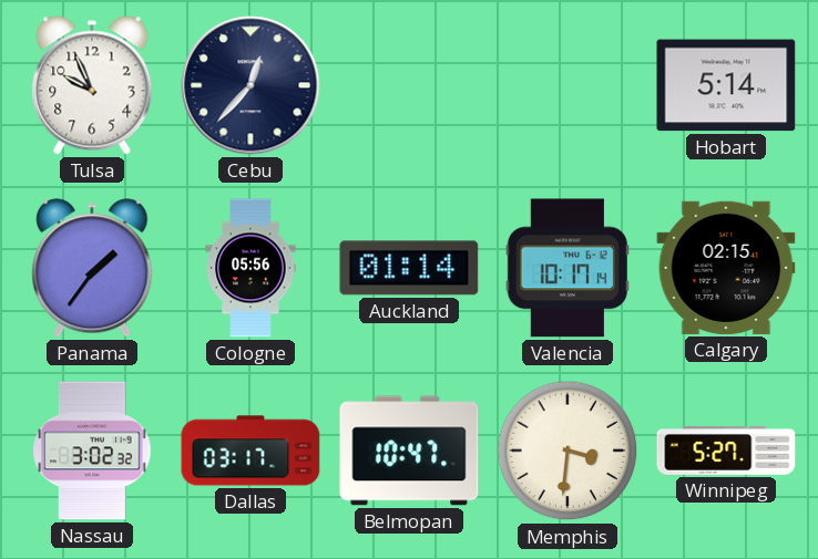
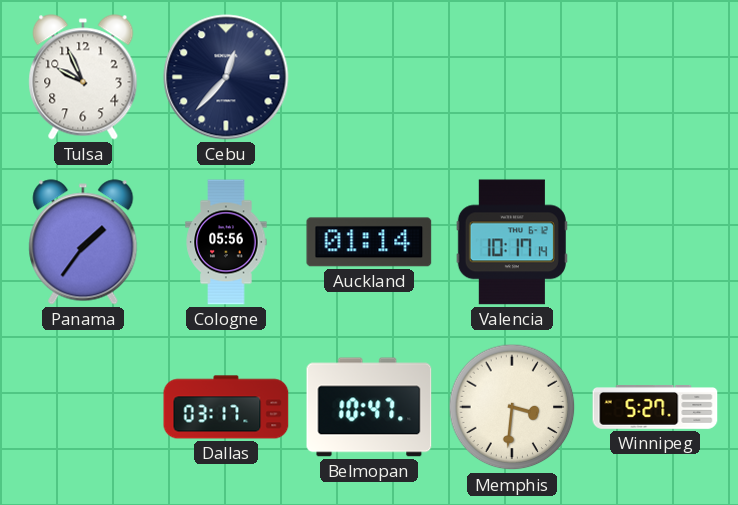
Hobart: 5:14 -> none (726, 85)
Calgary: 02:15 -> none (726, 268)
Nassau: 3:02 -> none (92, 451)
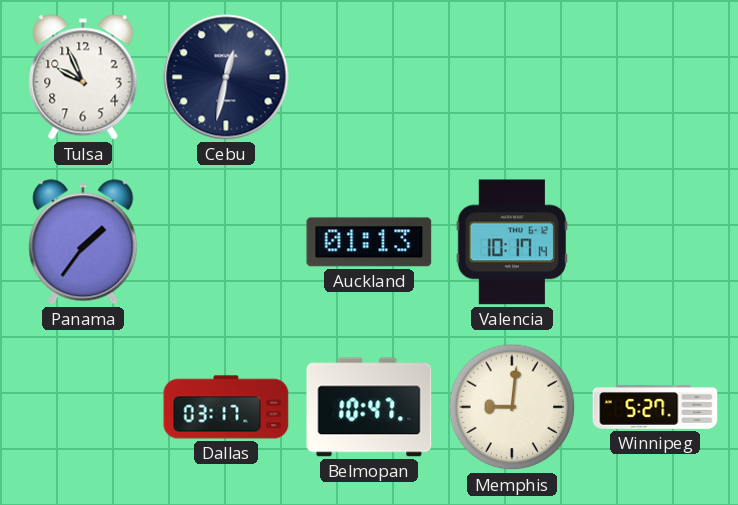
Cebu: 12:37 -> 12:32 (226, 77)
Cologne: 05:56 -> none (226, 242)
Auckland: 01:14 -> 01:13 (369, 242)
Memphis: 3:31 -> 9:01 (512, 407)
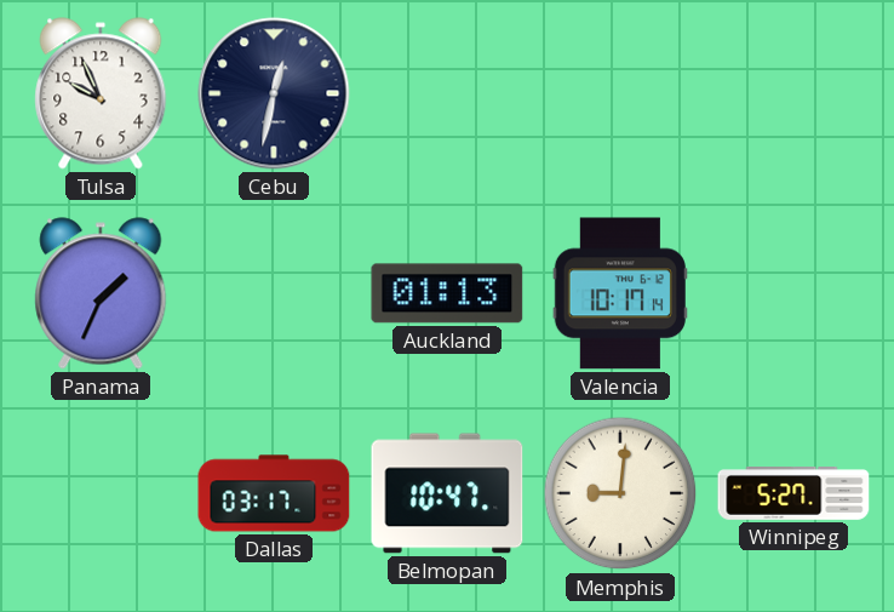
Panama: 1:36 -> 1:34 (101, 293)
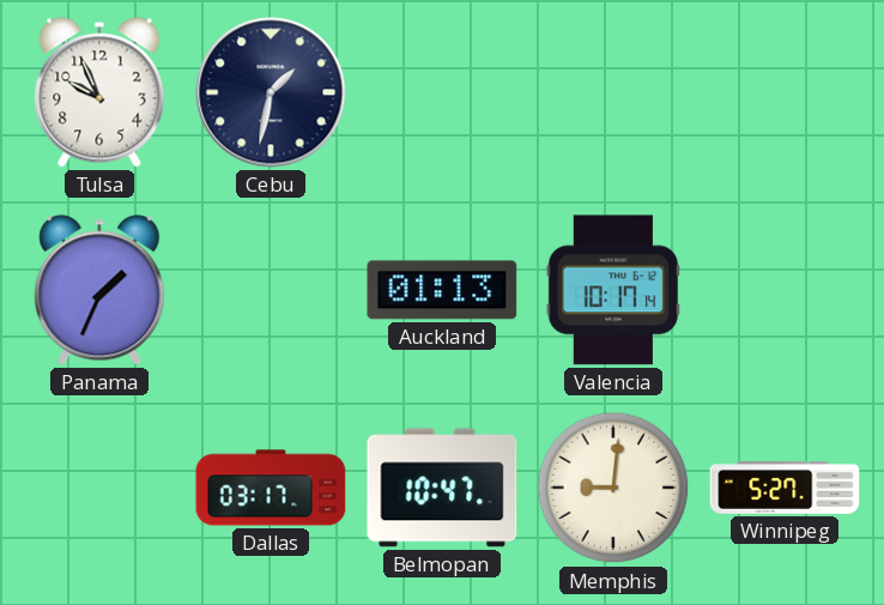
Cebu: 12:32 -> 1:32 (271, 92)
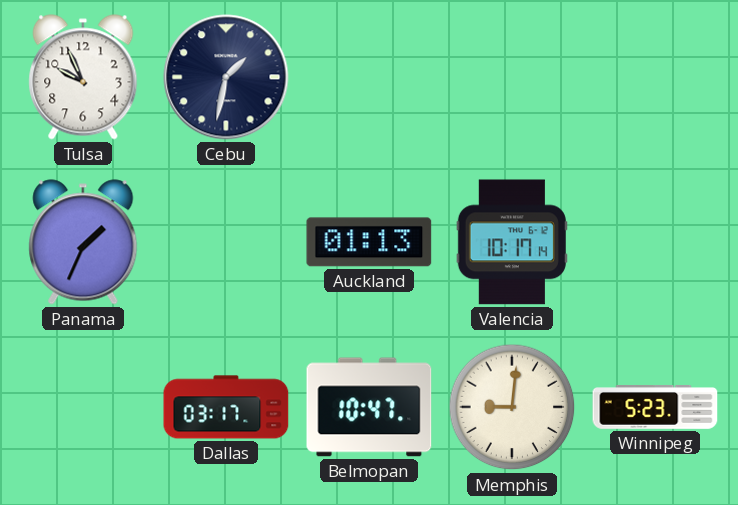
Winnipeg: 5:27 -> 5:23 (655, 408)
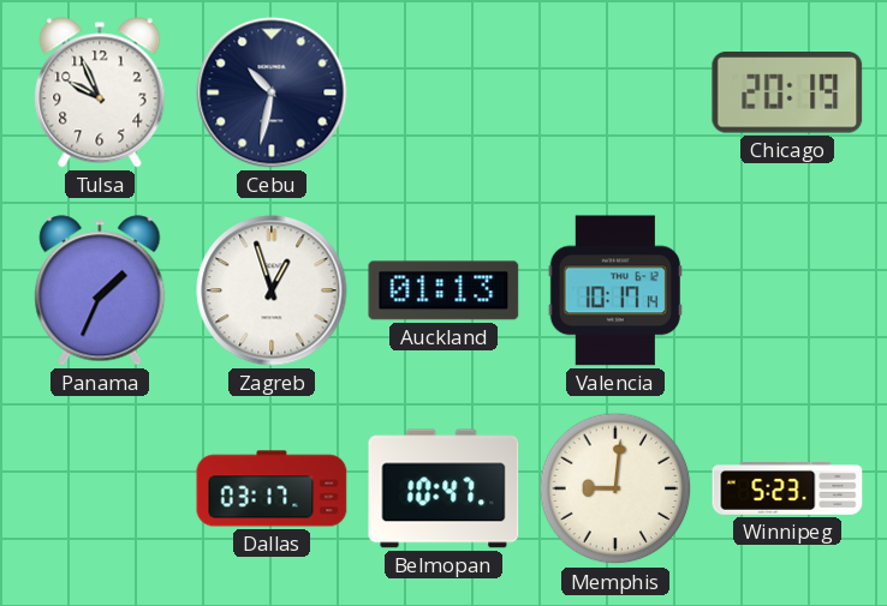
Cebu: 1:32 -> 10:32 (272, 92)
Chicago: none -> 20:19 (787, 94)
Zagreb: none -> 12:57 (272, 290)
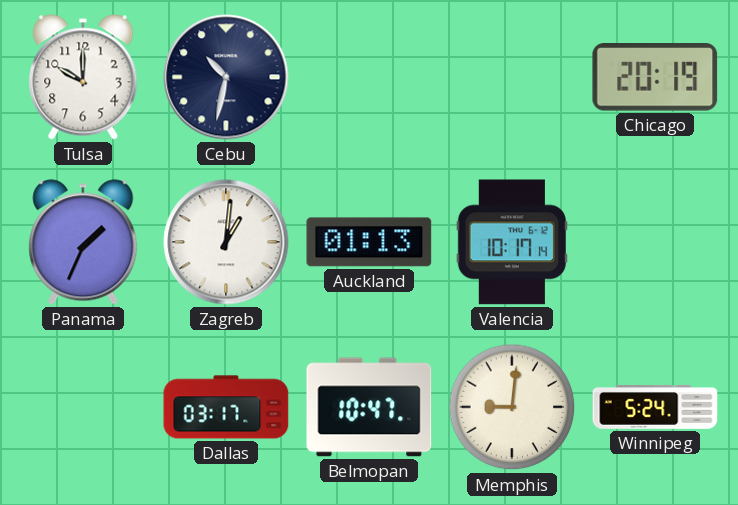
Tulsa: 9:56 -> 10:00 (83, 77)
Zagreb: 12:57 -> 1:01 (226, 242)
Winnipeg: 5:23 -> 5:24 (655, 408)
